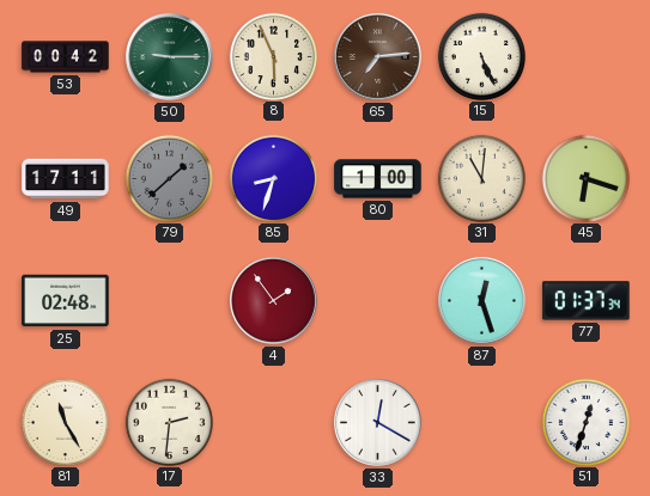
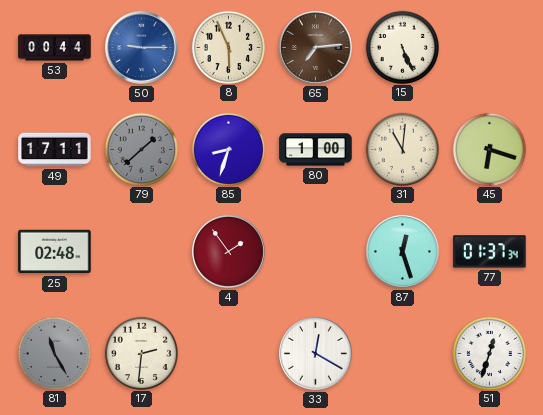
53: 00:42 -> 00:44 (55, 48)
50 dial: green -> blue (142, 48)
81 dial: cream -> grey (54, 353)
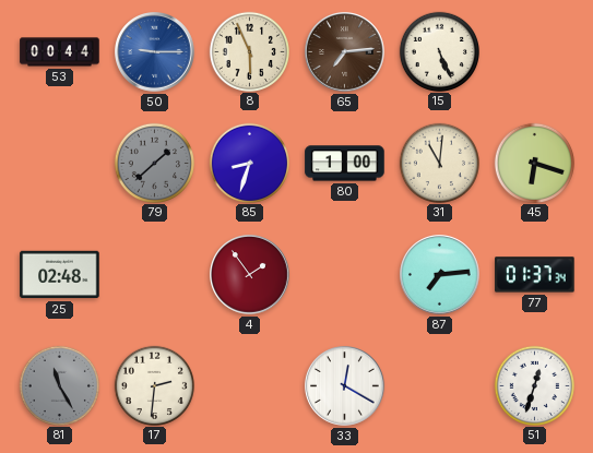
49: 17:11 -> none (55, 150)
87: 12:27 -> 7:14 (440, 275)
